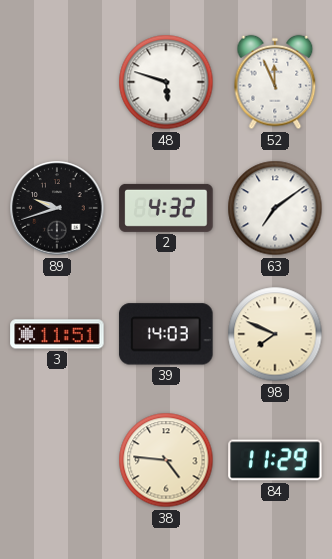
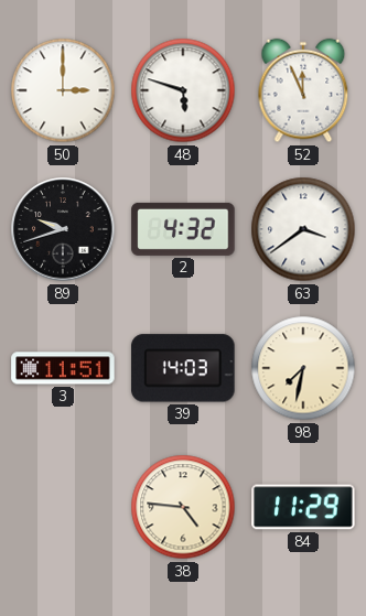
50: none -> 3:00 (63, 90)
63: 7:09 -> 3:39 (303, 229)
98: 7:49 -> 7:32 (303, 368)
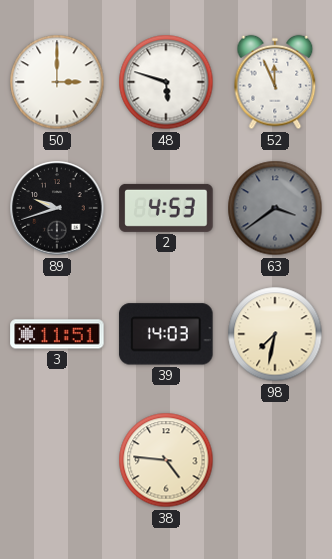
2: 4:32 -> 4:53 (166, 208)
63 dial: white -> grey (275, 208)
84: 11:29 -> none (303, 507)
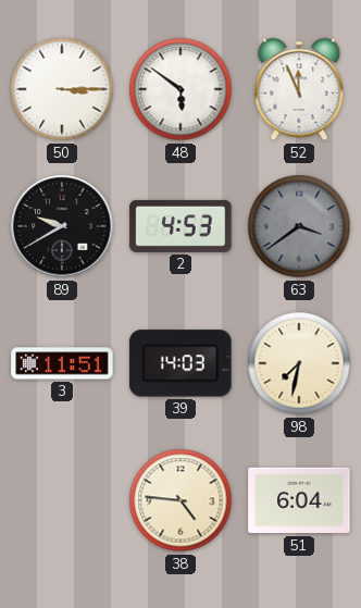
50: 3:00 -> 3:15 (62, 89)
48: 5:48 -> 5:51 (180, 89)
89: 9:42 -> 9:40 (62, 226)
51: none -> 6:04 (299, 500)
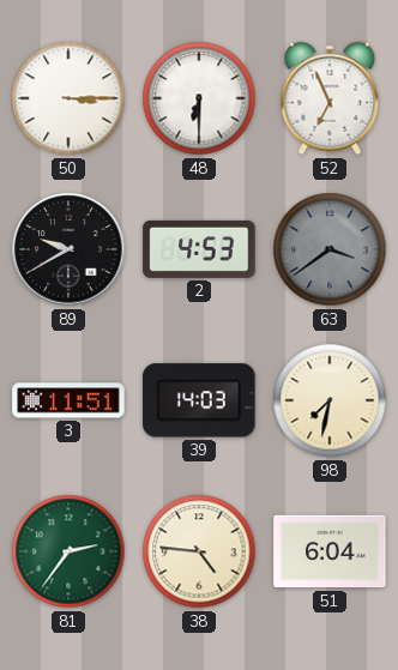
48: 5:51 -> 6:30 (199, 98)
52: 11:56 -> 6:56 (330, 98)
81: none -> 2:36 (68, 551)
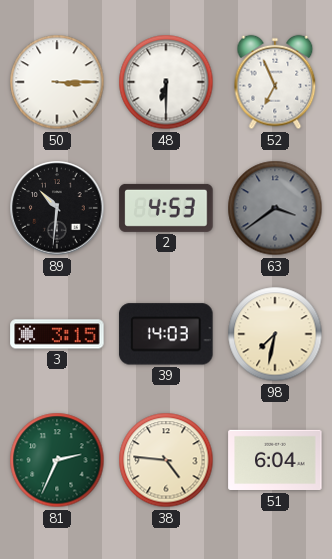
89: 9:40 -> 10:31 (57, 208)
3: 11:51 -> 3:15 (57, 334)
81: 2:36 -> 2:34 (57, 460)
